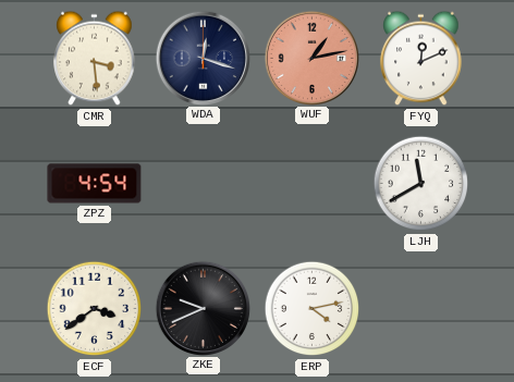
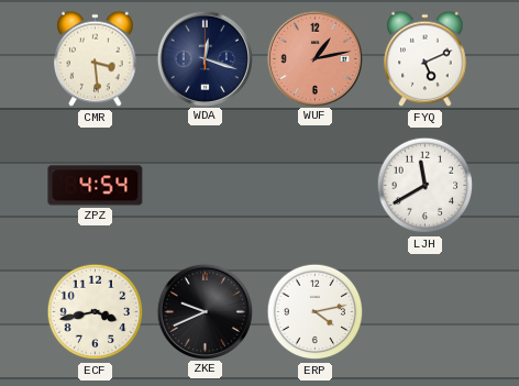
FYQ: 12:11 -> 5:11 (426, 59)
ECF: 3:39 -> 3:43 (96, 312)
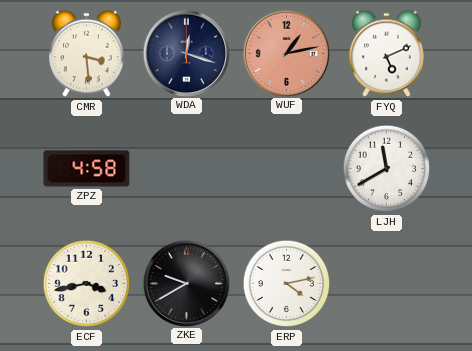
ZPZ: 4:54 -> 4:58 (87, 169)
ZKE: 9:41 -> 9:40 (186, 283)
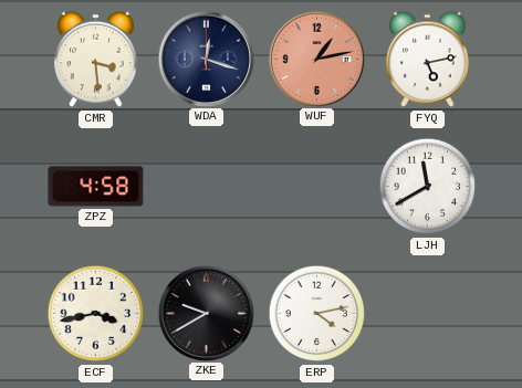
FYQ: 5:11 -> 5:13 (428, 60)
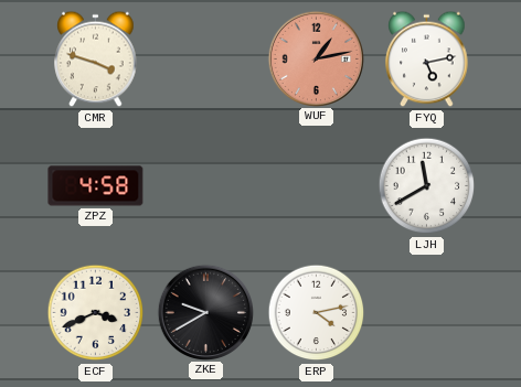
CMR: 3:29 -> 3:48 (96, 60)
WDA: 12:18 -> none (206, 59)
ECF: 3:43 -> 3:41 (96, 313)
